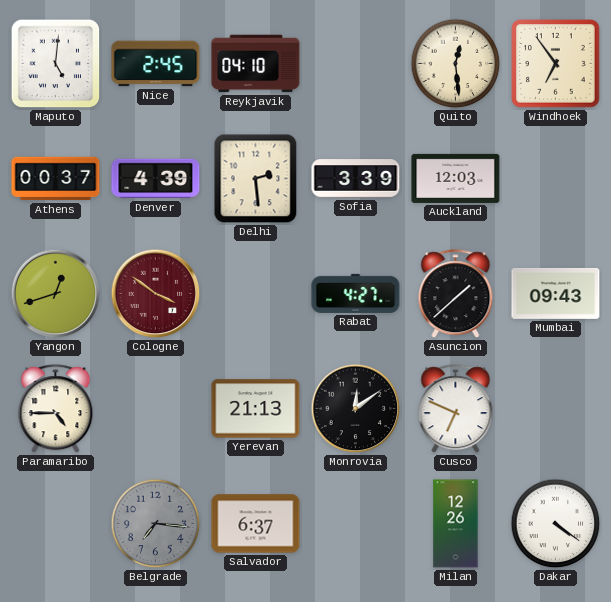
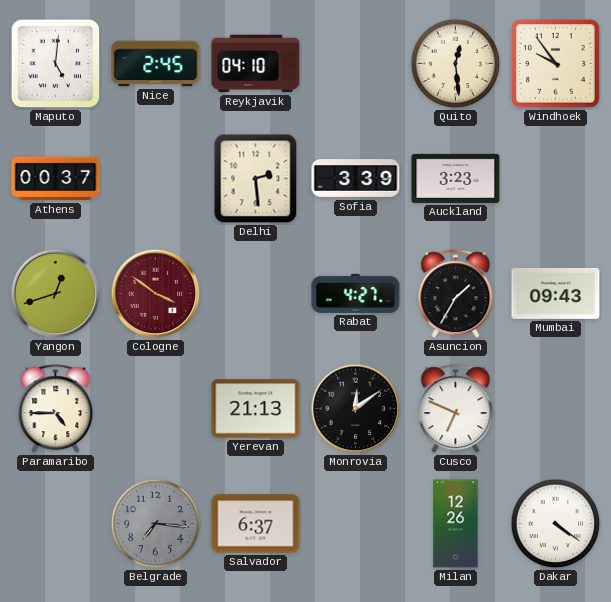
Windhoek: 6:54 -> 9:54 (556, 64)
Denver: 4:39 -> none (156, 179)
Auckland: 12:03 -> 3:23 (456, 178)
Asuncion: 1:38 -> 1:35 (456, 294)
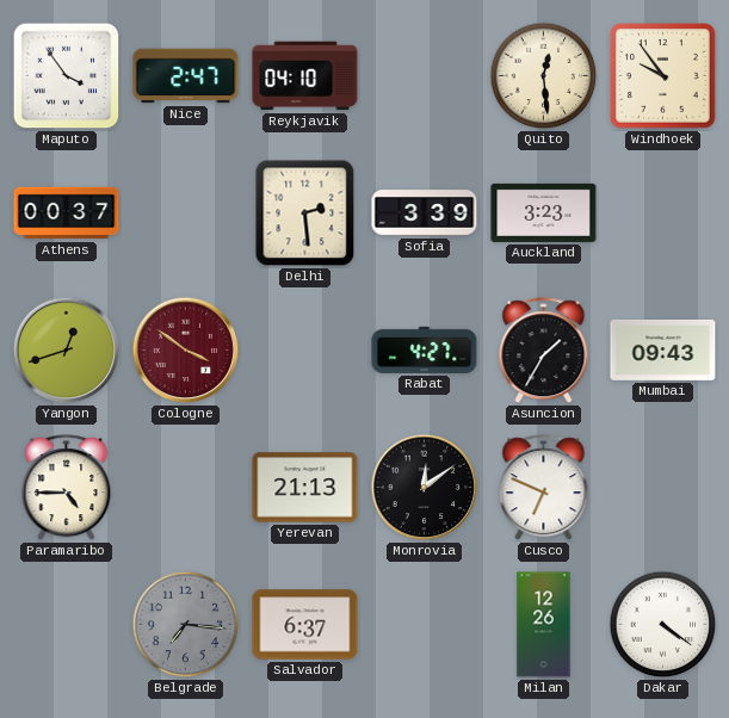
Maputo: 5:01 -> 3:54 (67, 76)
Nice: 2:45 -> 2:47 (186, 76)
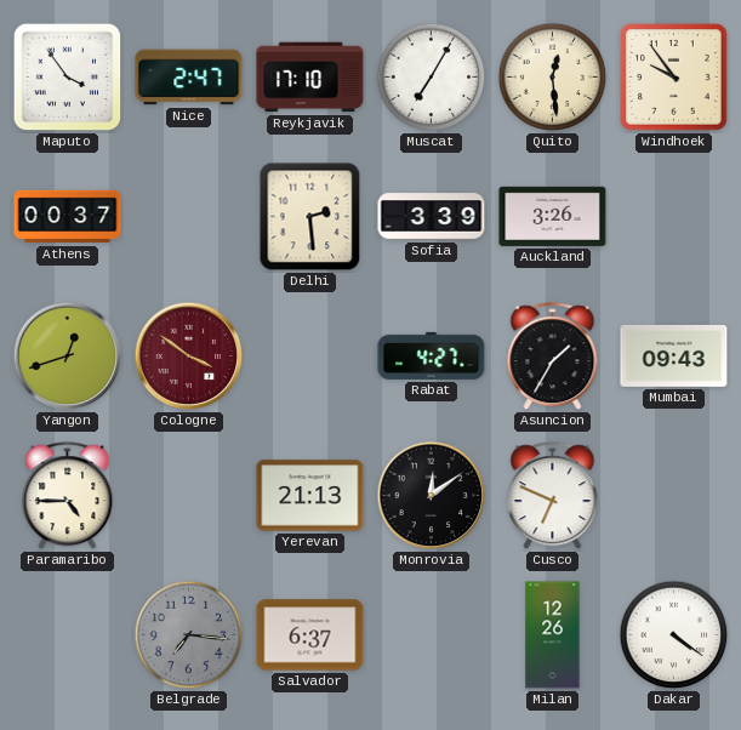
Reykjavik: 04:10 -> 17:10 (310, 78)
Muscat: none -> 7:05 (432, 78)
Auckland: 3:23 -> 3:26 (553, 216)
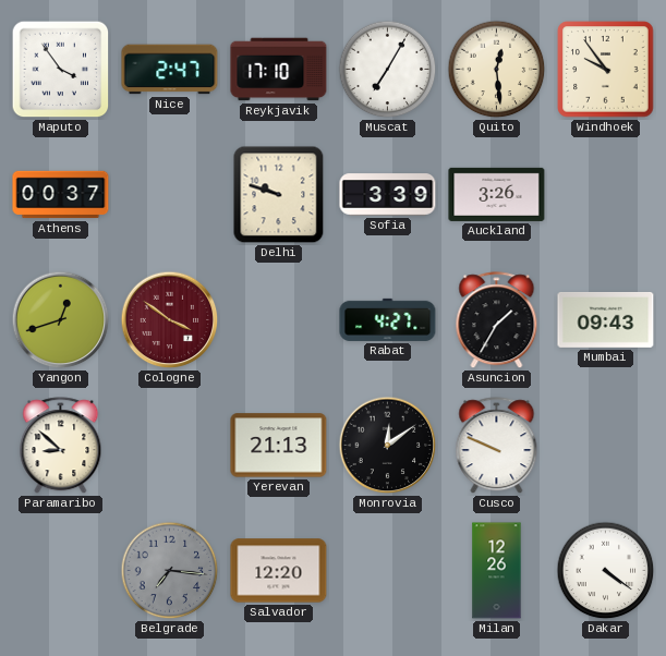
Delhi: 2:29 -> 9:48 (279, 195)
Paramaribo: 4:45 -> 8:52 (61, 446)
Cusco: 6:49 -> 9:49 (497, 446)
Salvador: 6:37 -> 12:20 (279, 571)
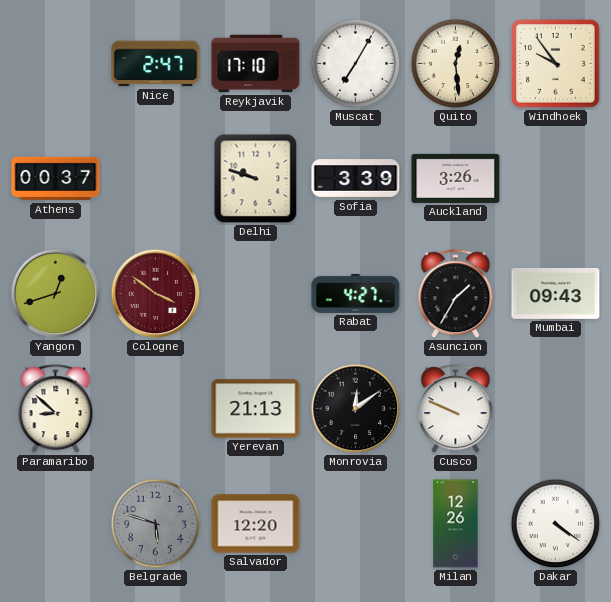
Maputo: 3:54 -> none (61, 70)
Belgrade: 7:16 -> 5:48 (156, 524)
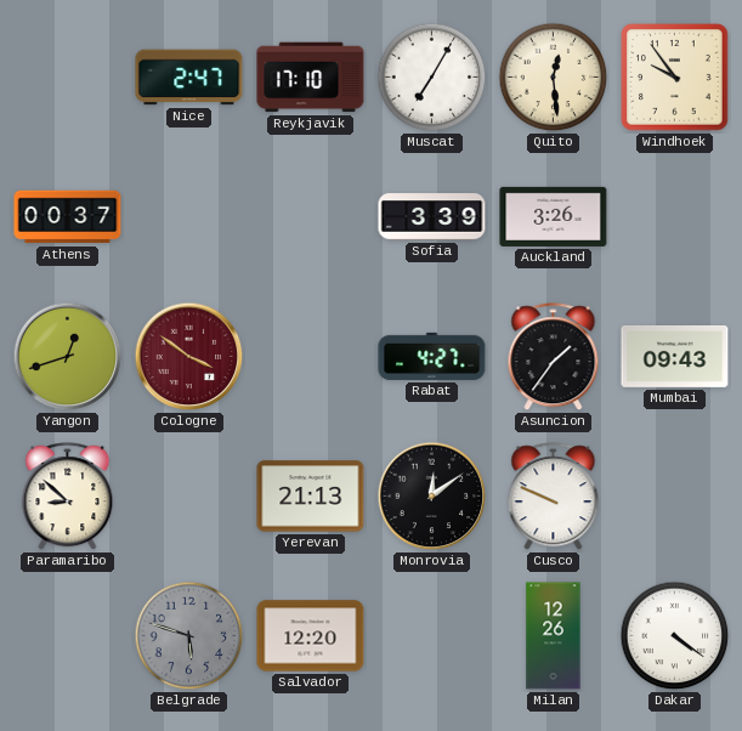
Delhi: 9:48 -> none (256, 179)
Asuncion: 1:35 -> 1:36 (554, 357)
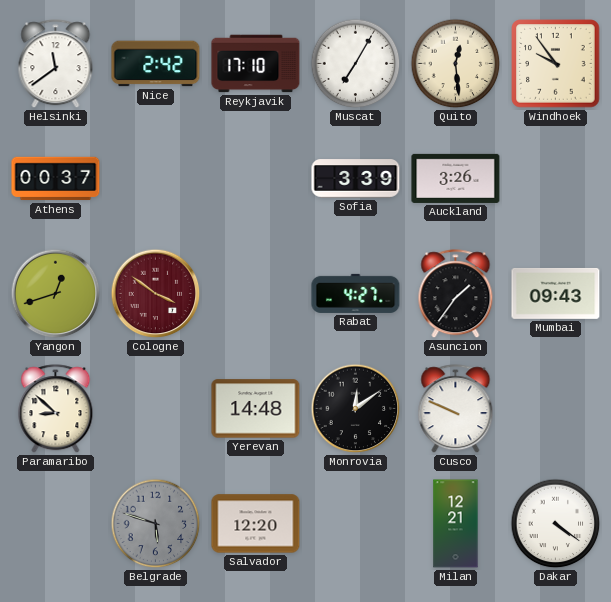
Helsinki: none -> 11:39 (56, 64)
Nice: 2:47 -> 2:42 (156, 64)
Yerevan: 21:13 -> 14:48 (256, 409)
Milan: 12:26 -> 12:21 (456, 524)
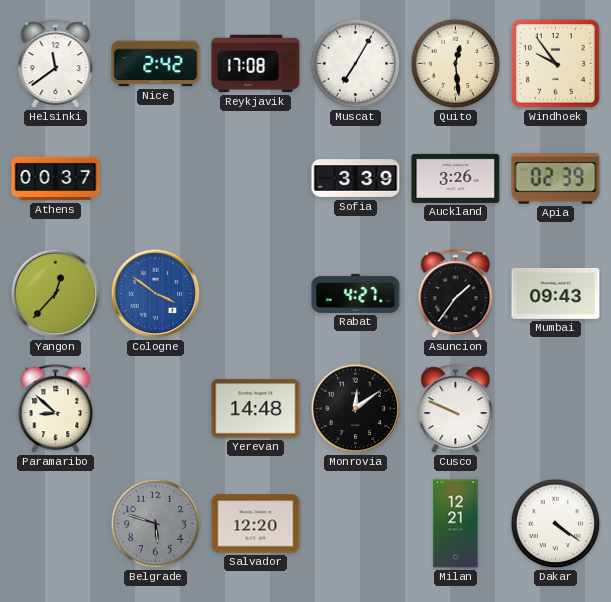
Reykjavik: 17:10 -> 17:08 (256, 64)
Apia: none -> 02:39 (556, 179)
Yangon: 12:42 -> 12:37 (56, 294)
Cologne dial: burgundy -> blue (156, 294)
